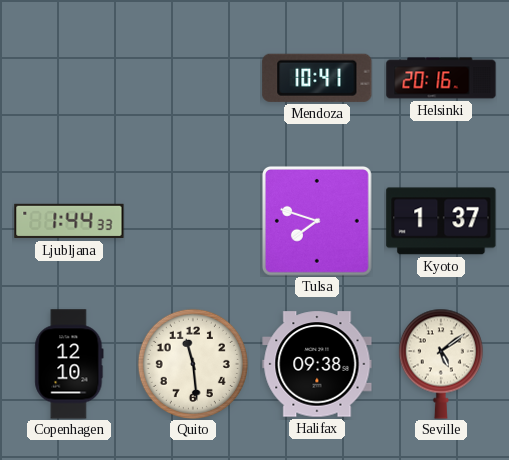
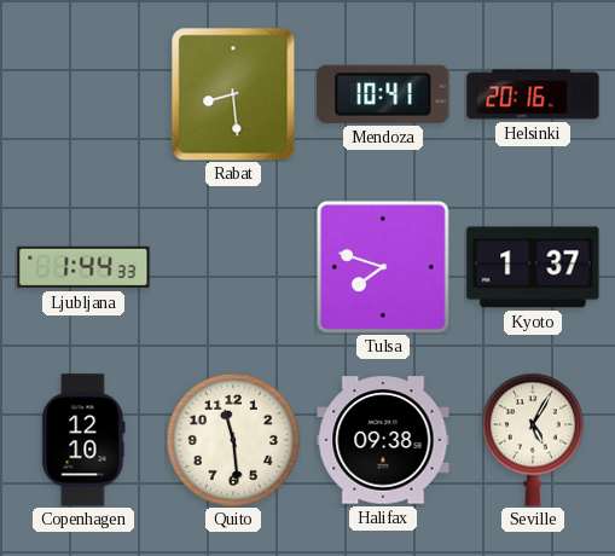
Rabat: none -> 8:29 (233, 94)
Seville: 5:09 -> 5:05 (533, 440)
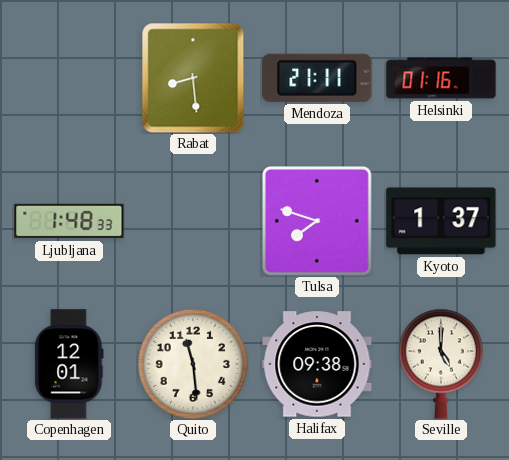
Mendoza: 10:41 -> 21:11 (317, 78)
Helsinki: 20:16 -> 01:16 (441, 78)
Ljubljana: 1:44 -> 1:48 (69, 221)
Copenhagen: 12:10 -> 12:01 (69, 364)
Seville: 5:05 -> 5:00 (441, 364)
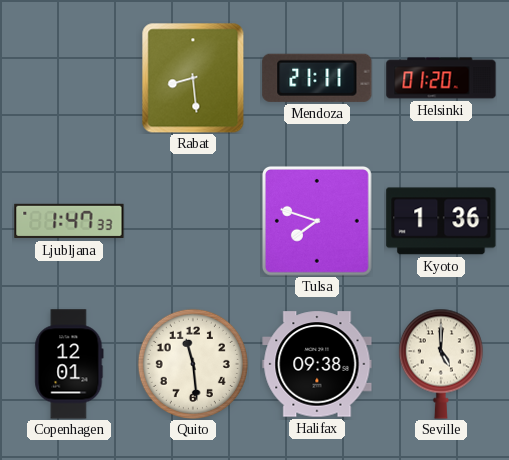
Helsinki: 01:16 -> 01:20 (441, 78)
Ljubljana: 1:48 -> 1:47 (69, 221)
Kyoto: 1:37 -> 1:36 (441, 221)
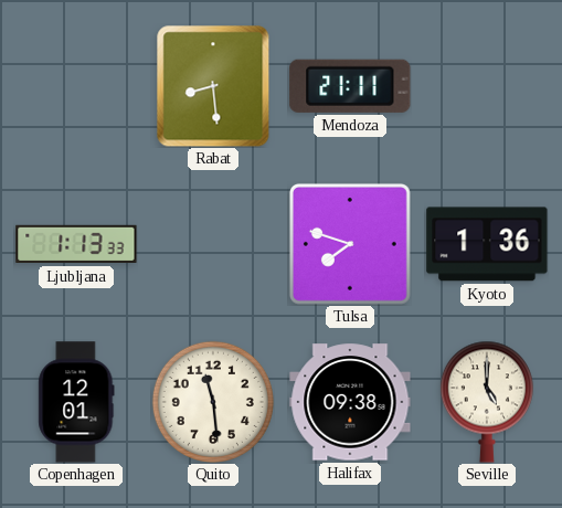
Helsinki: 01:20 -> none (441, 78)
Ljubljana: 1:47 -> 1:13 (76, 244)
